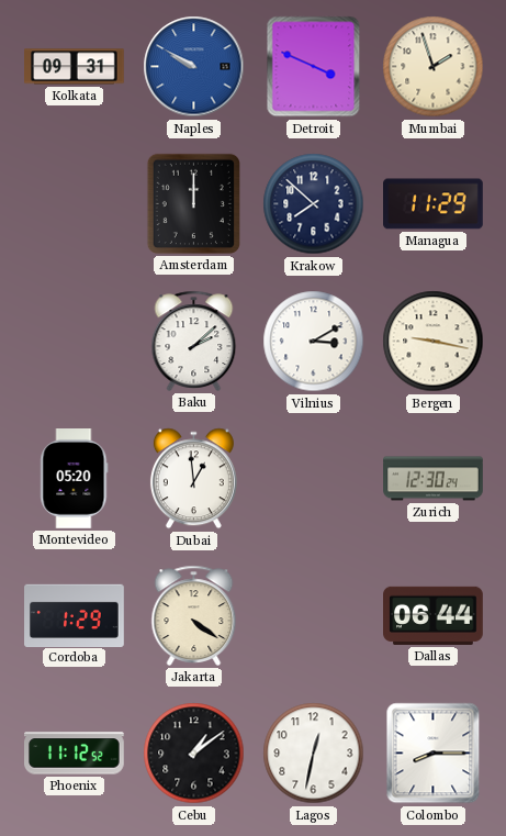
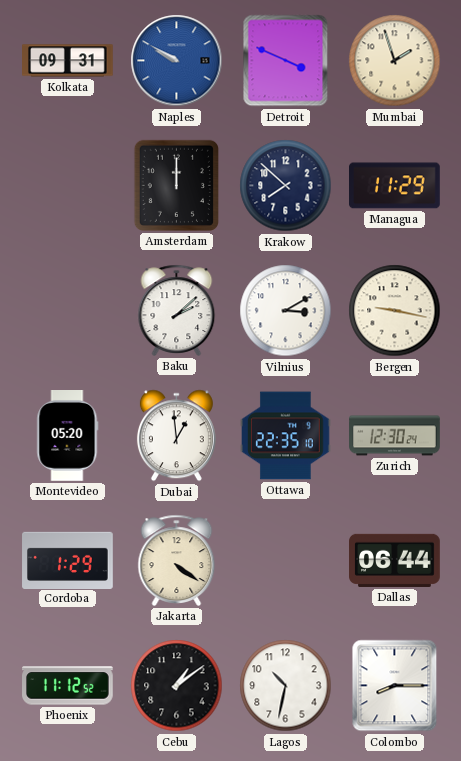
Ottawa: none -> 22:35 (286, 436)
Lagos: 12:32 -> 10:32 (286, 686)
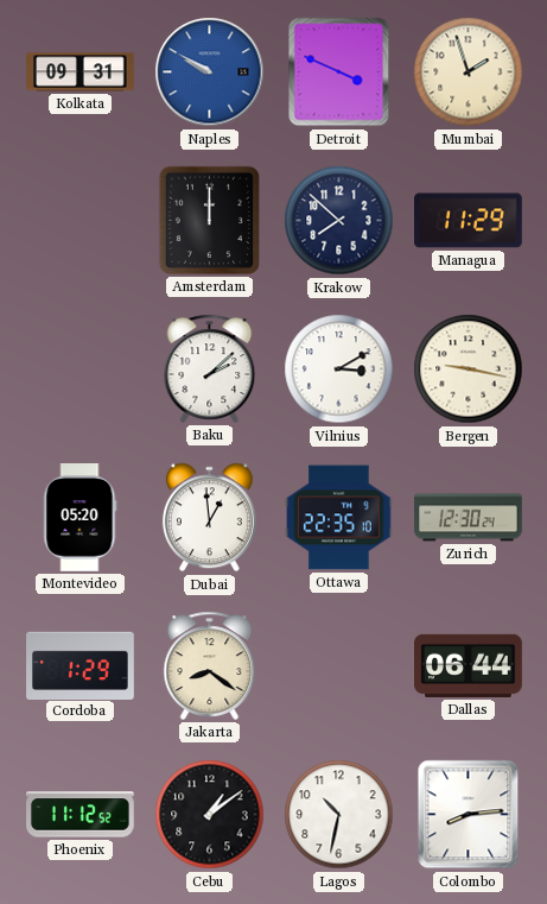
Jakarta: 4:21 -> 8:21 (210, 665)
Colombo: 8:15 -> 8:14 (469, 815)
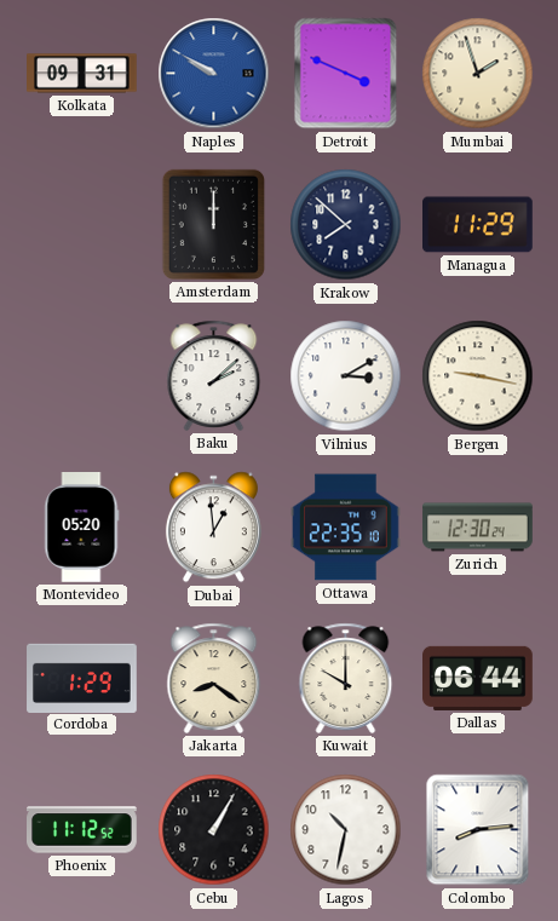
Kuwait: none -> 10:00 (346, 678)
Cebu: 1:09 -> 1:05 (214, 830)
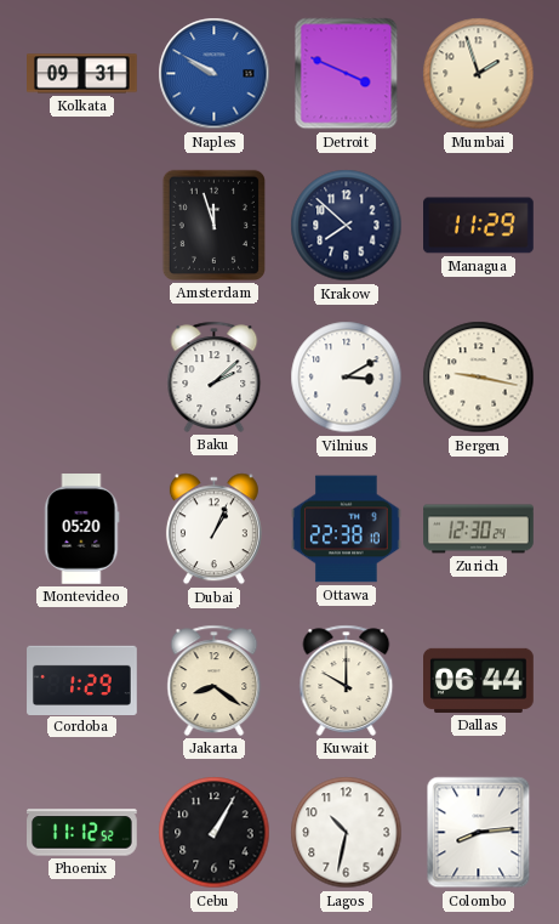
Amsterdam: 12:00 -> 11:57 (213, 225)
Dubai: 12:59 -> 1:04 (213, 529)
Ottawa: 22:35 -> 22:38 (347, 529)
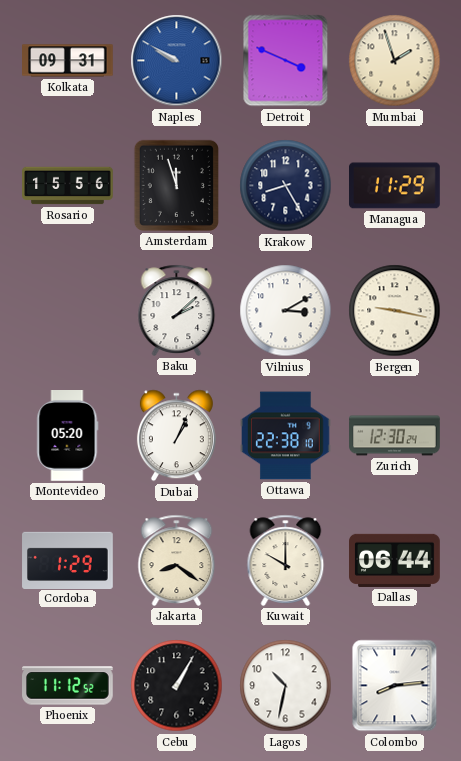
Rosario: none -> 15:56 (68, 186)
Krakow: 7:52 -> 8:25 (286, 186)
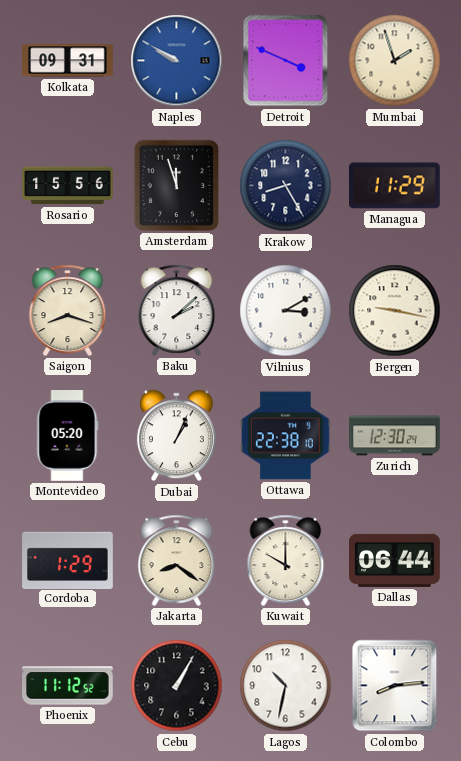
Saigon: none -> 8:18 (68, 310)
